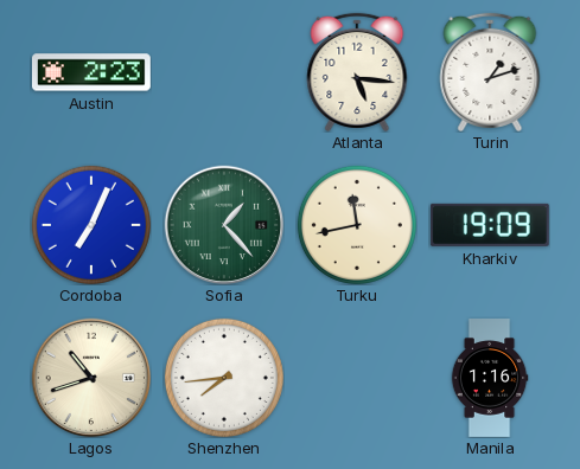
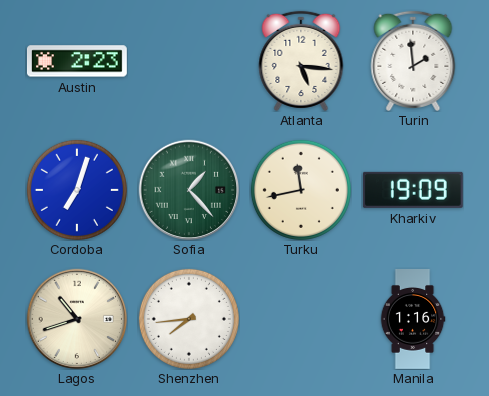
Turin: 1:12 -> 1:59 (413, 61)
Cordoba: 7:04 -> 7:03 (77, 190)
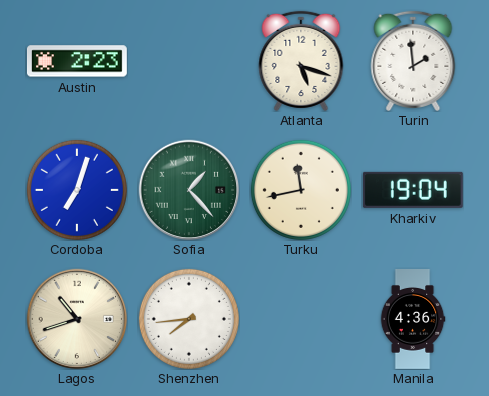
Atlanta: 5:16 -> 5:18 (301, 61)
Kharkiv: 19:09 -> 19:04 (413, 190)
Manila: 1:16 -> 4:36 (413, 320)
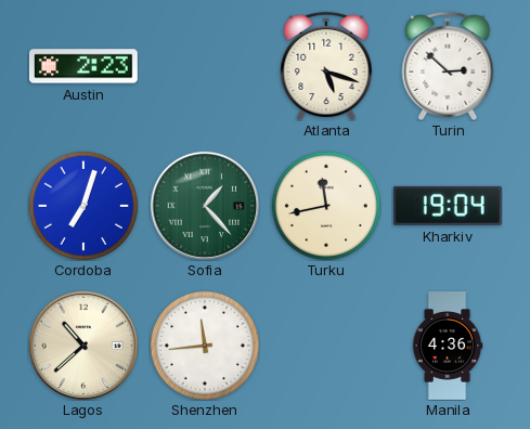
Turin: 1:59 -> 2:52 (448, 66)
Lagos: 10:42 -> 10:38 (83, 346)
Shenzhen: 7:44 -> 11:44 (205, 346)
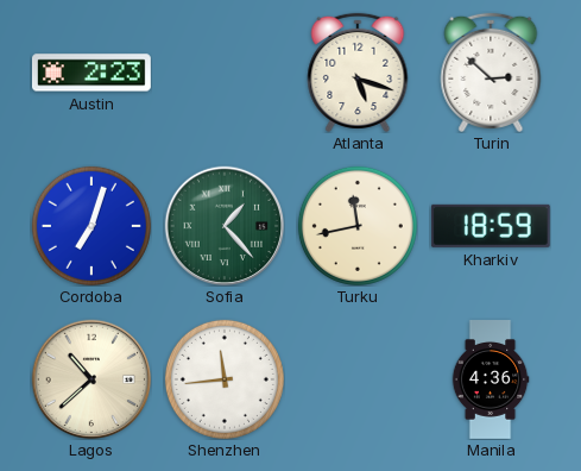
Kharkiv: 19:04 -> 18:59 (491, 226)
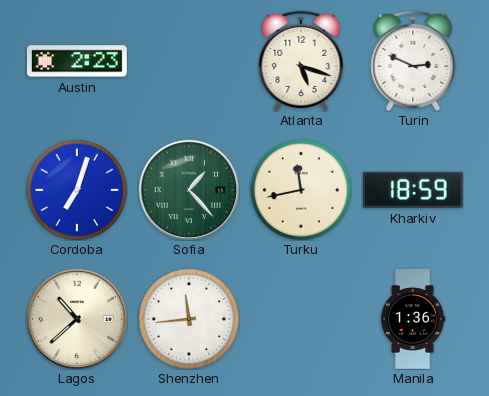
Turin: 2:52 -> 2:49 (413, 61)
Manila: 4:36 -> 1:36 (413, 320)
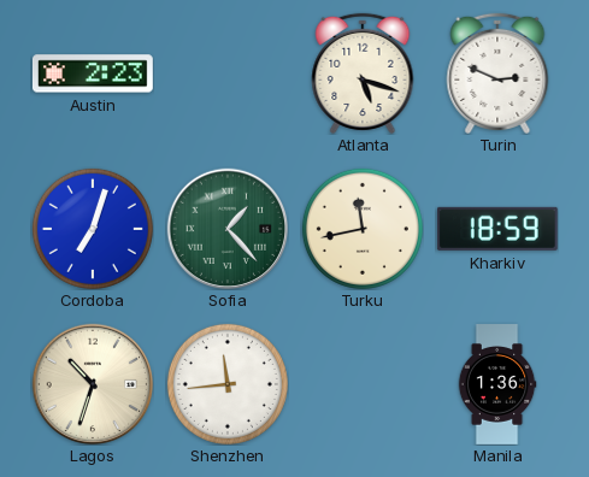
Lagos: 10:38 -> 10:33 (93, 384)
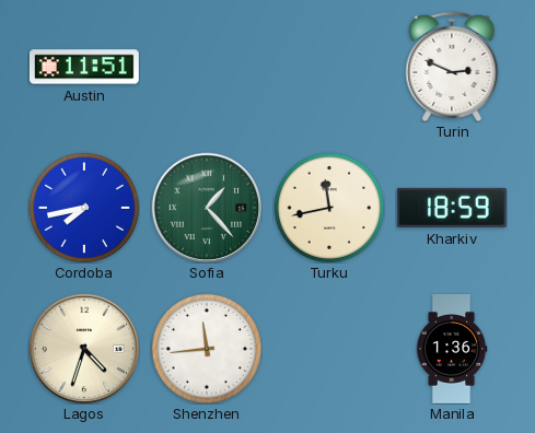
Austin: 2:23 -> 11:51 (84, 67)
Atlanta: 5:18 -> none (363, 73)
Cordoba: 7:03 -> 7:43 (84, 208)
Lagos: 10:33 -> 4:33 (84, 349)
